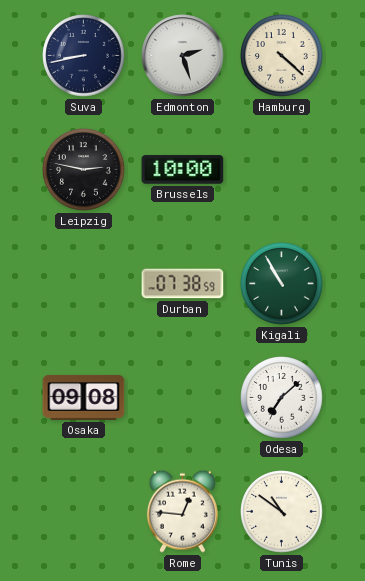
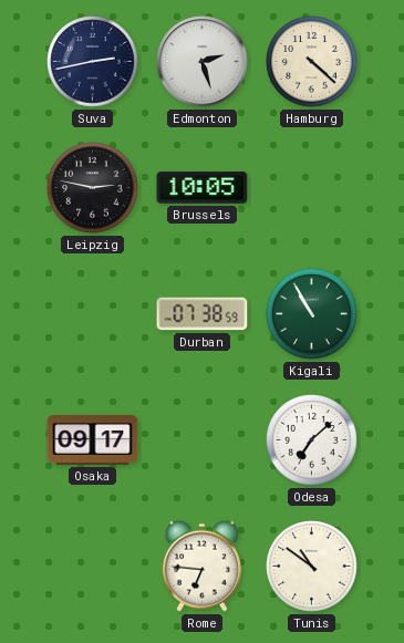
Suva: 8:43 -> 2:43 (93, 62)
Brussels: 10:00 -> 10:05 (203, 188)
Osaka: 09:08 -> 09:17 (93, 440)
Rome: 12:46 -> 6:46 (201, 566)
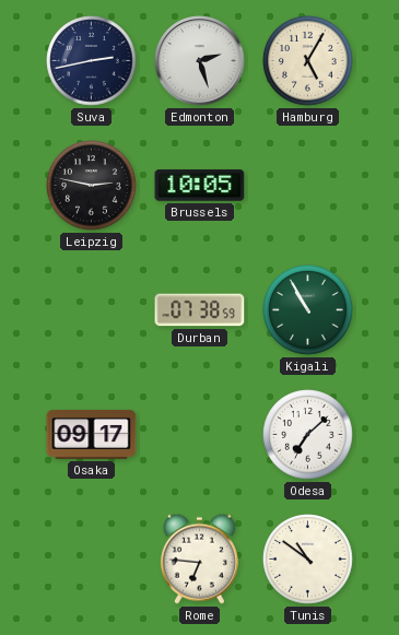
Hamburg: 4:22 -> 5:05 (308, 61)
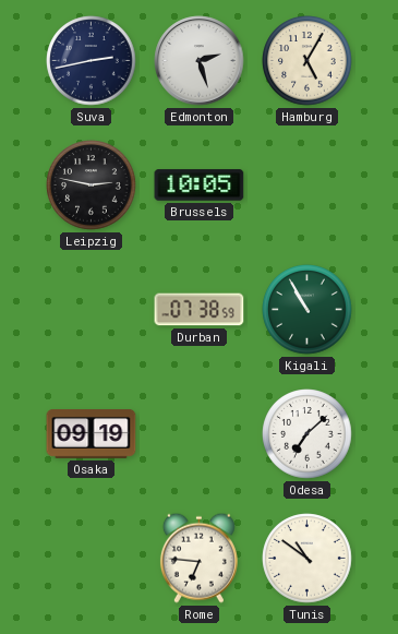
Osaka: 09:17 -> 09:19 (92, 434)
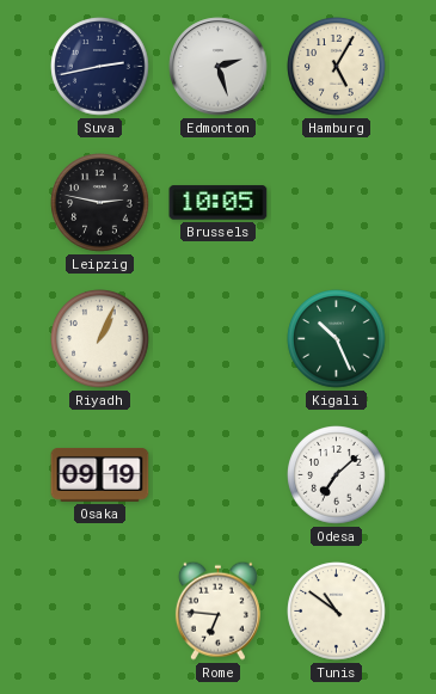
Riyadh: none -> 1:04 (100, 339)
Durban: 07:38 -> none (200, 310)
Kigali: 10:55 -> 10:26 (337, 339)
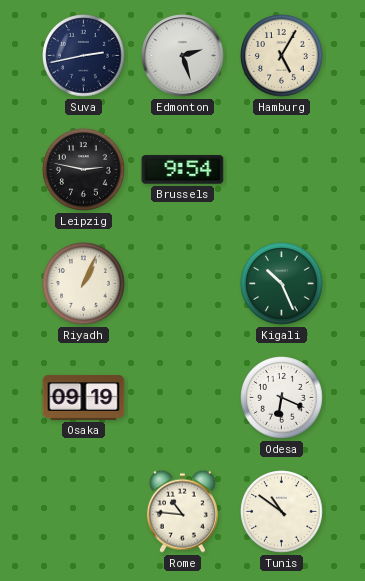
Brussels: 10:05 -> 9:54 (183, 170)
Odesa: 7:08 -> 6:19 (282, 398)
Rome: 6:46 -> 10:46 (182, 511)
